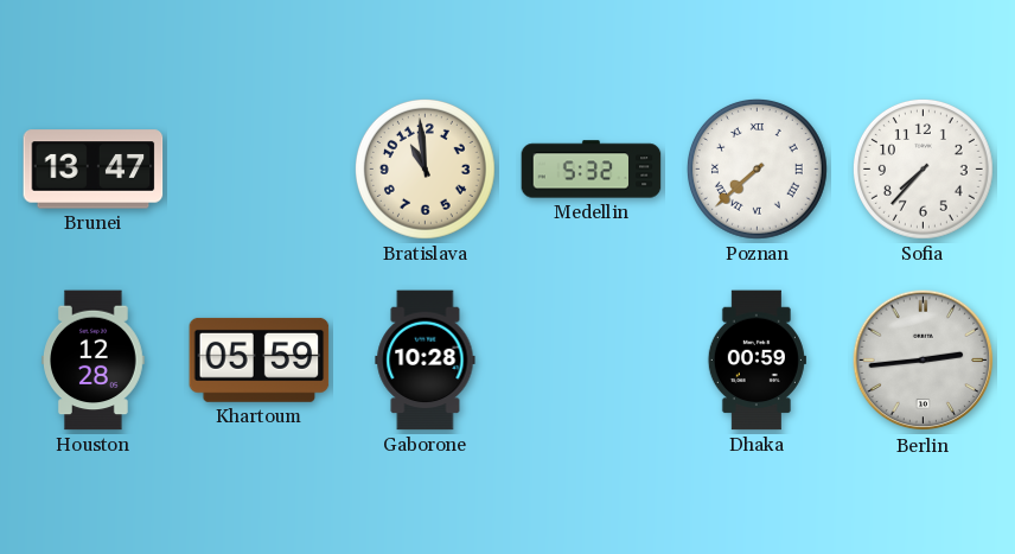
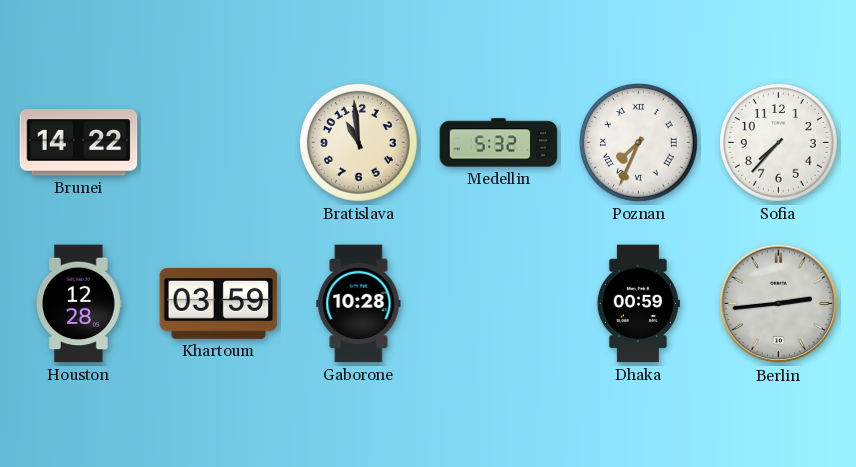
Brunei: 13:47 -> 14:22 (79, 143)
Poznan: 7:38 -> 7:34 (639, 143)
Khartoum: 05:59 -> 03:59 (219, 303)
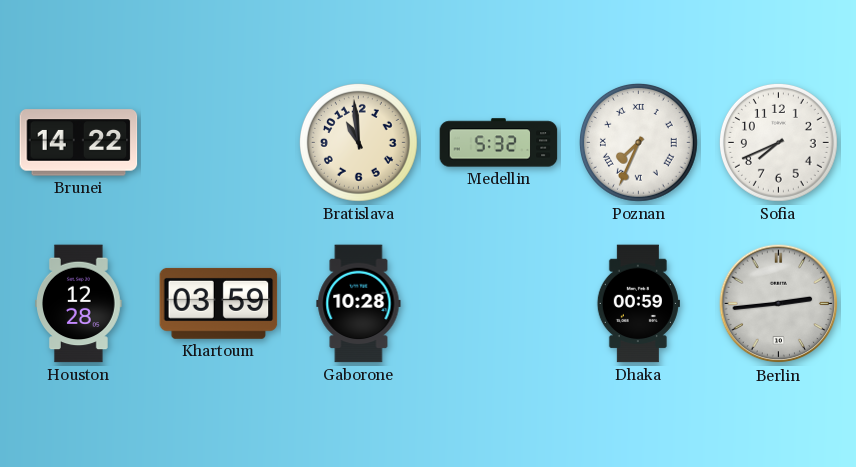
Sofia: 7:37 -> 7:41 (779, 143)
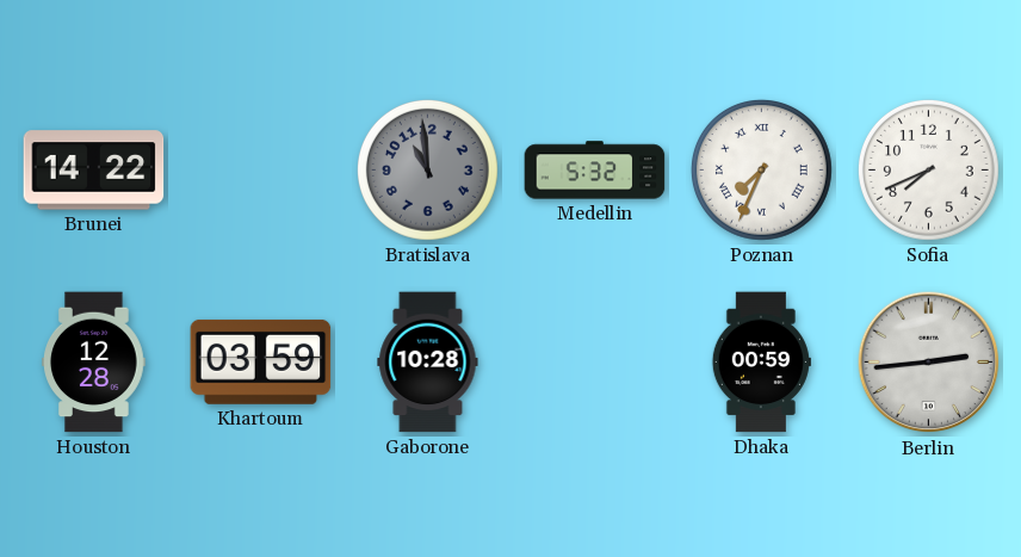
Bratislava dial: cream -> grey (428, 171)
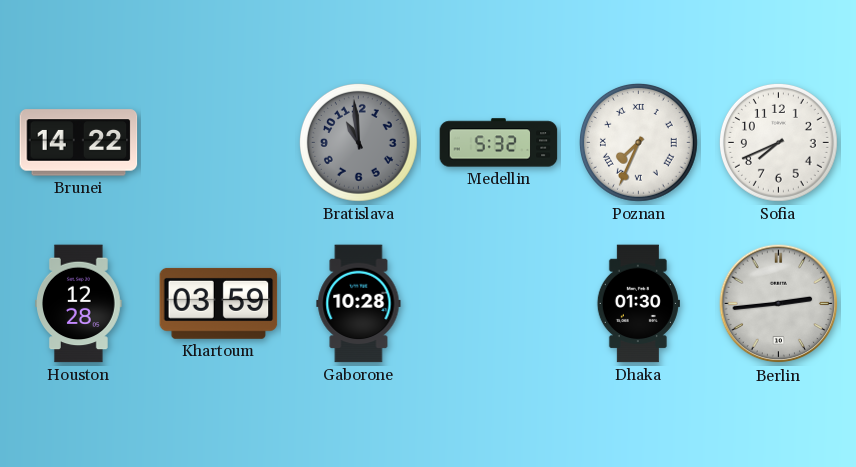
Dhaka: 00:59 -> 01:30 (638, 304)
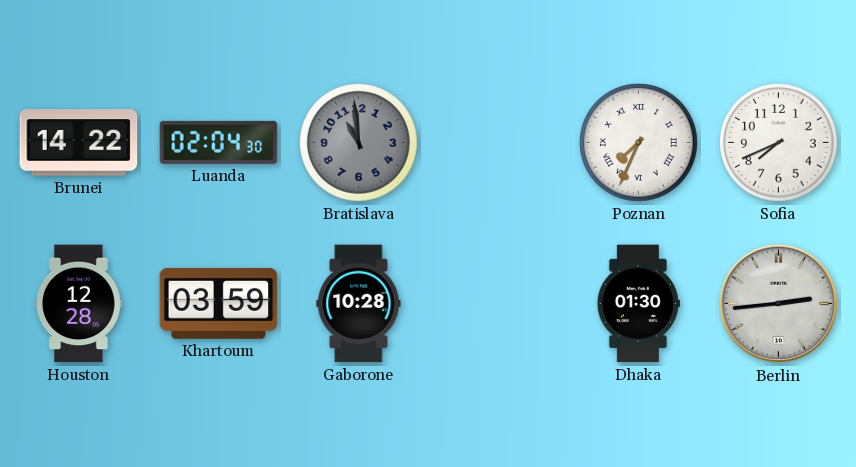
Luanda: none -> 02:04 (219, 142)
Medellin: 5:32 -> none (499, 143)
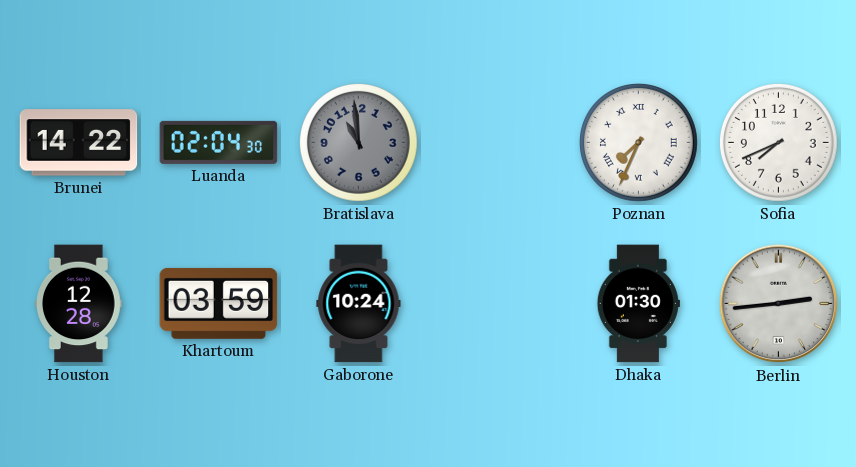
Gaborone: 10:28 -> 10:24 (359, 304)
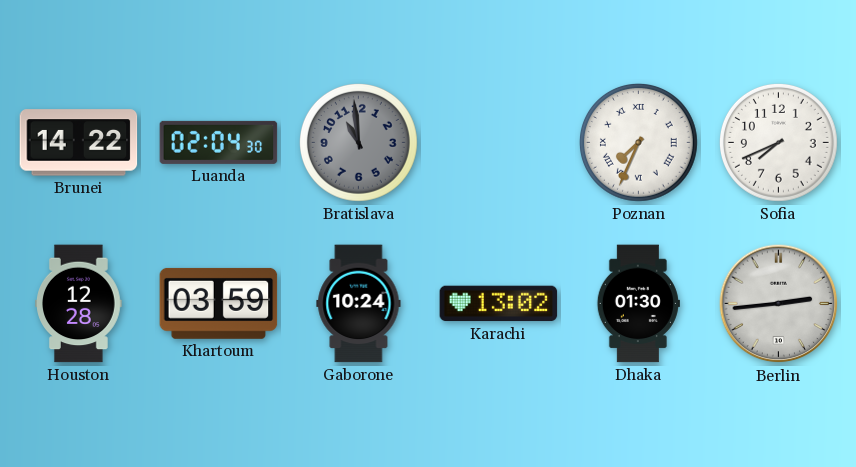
Karachi: none -> 13:02 (499, 304)
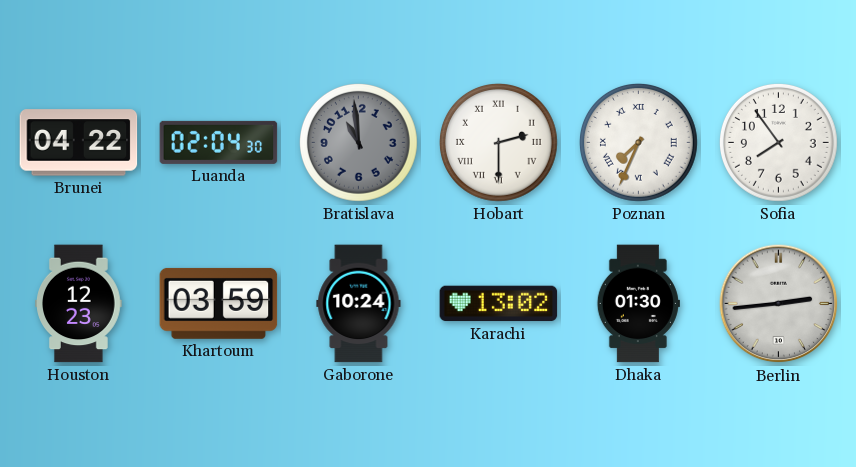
Brunei: 14:22 -> 04:22 (79, 143)
Hobart: none -> 2:30 (499, 143)
Sofia: 7:41 -> 7:54 (779, 143)
Houston: 12:28 -> 12:23 (79, 304)
